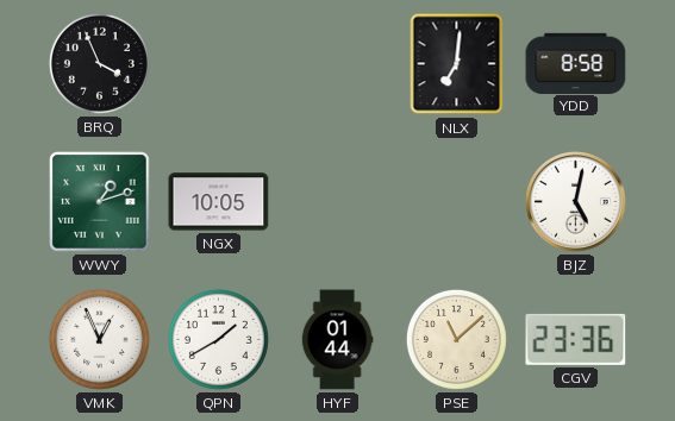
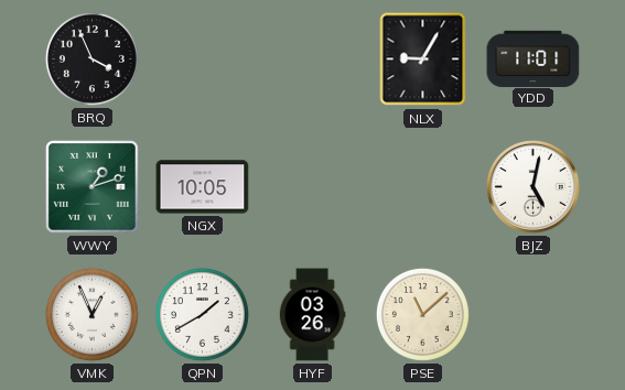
NLX: 7:01 -> 9:05 (423, 59)
YDD: 8:58 -> 11:01 (534, 58)
HYF: 01:44 -> 03:26 (312, 315)
CGV: 23:36 -> none (576, 339)
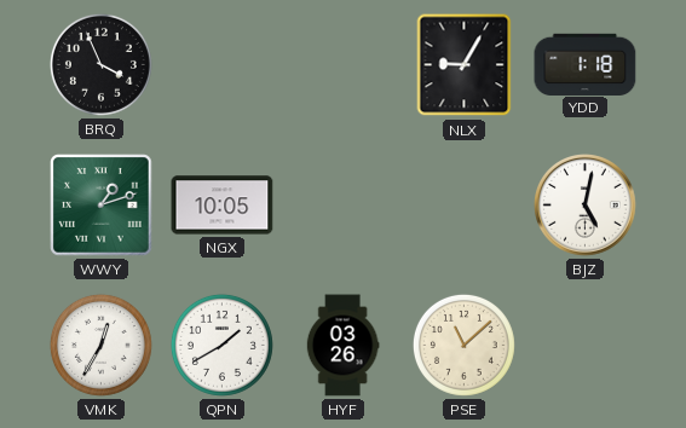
YDD: 11:01 -> 1:18 (586, 64)
VMK: 12:56 -> 12:35 (100, 345)
